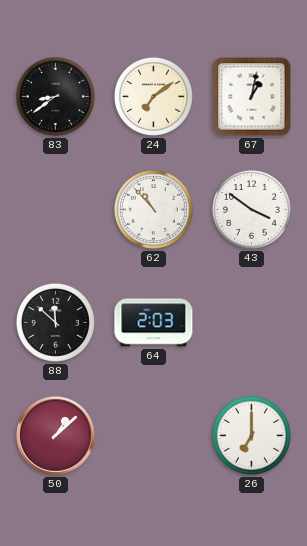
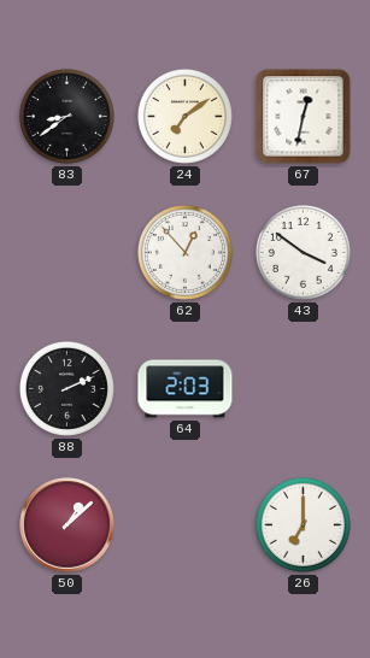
67: 1:02 -> 12:32 (304, 117)
62: 10:53 -> 12:53 (184, 252)
88: 11:52 -> 2:11 (66, 388)
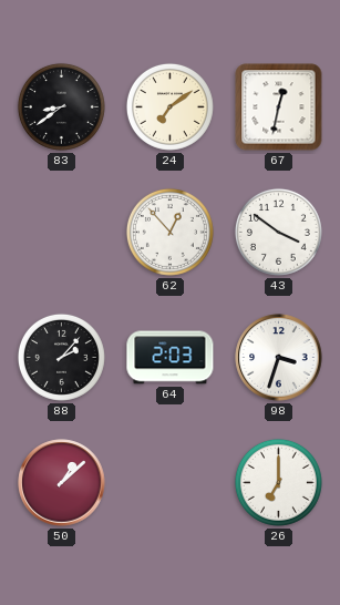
88: 2:11 -> 2:07 (61, 357)
98: none -> 3:33 (279, 358)
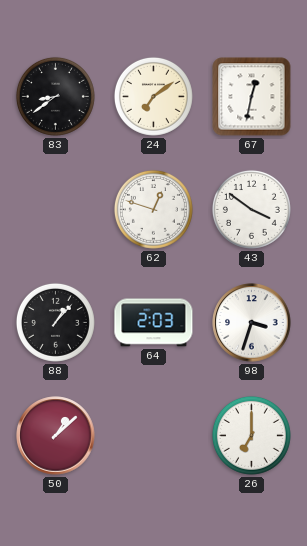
62: 12:53 -> 12:48 (153, 209)
88: 2:07 -> 1:07 (55, 322)
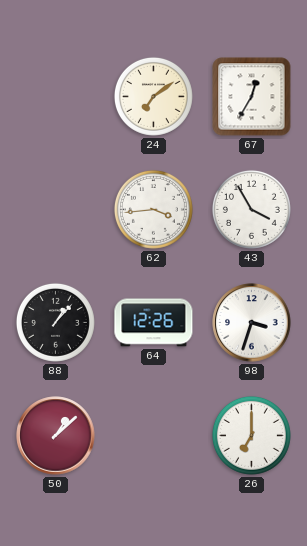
83: 8:39 -> none (55, 96)
67: 12:32 -> 12:35 (252, 97)
62: 12:48 -> 3:44 (153, 209)
43: 3:51 -> 3:55 (251, 209)
64: 2:03 -> 12:26 (154, 323)
